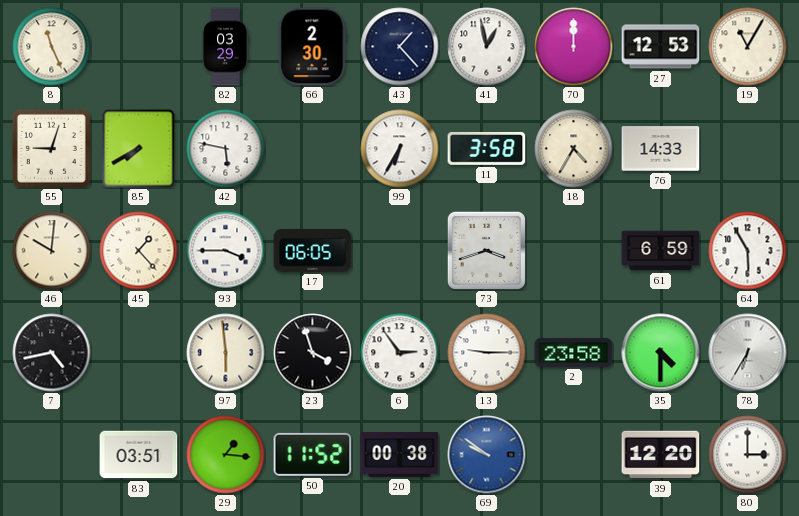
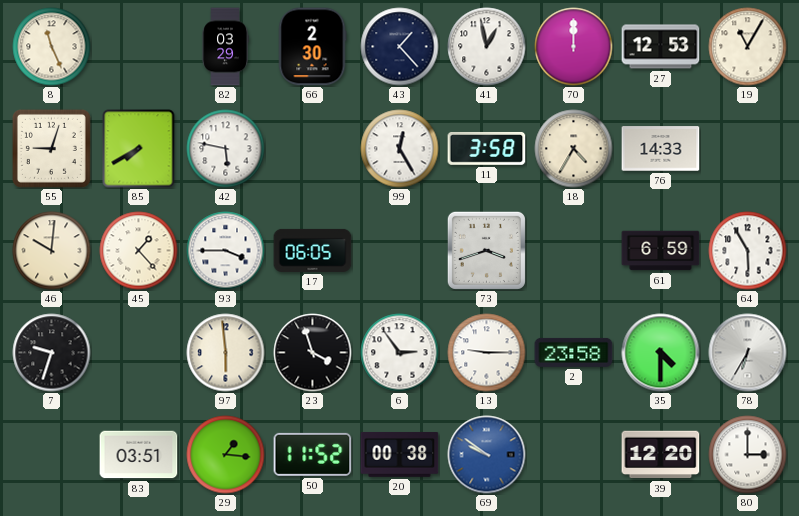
99: 6:35 -> 12:25 (400, 149)
7: 4:43 -> 9:33 (52, 353)
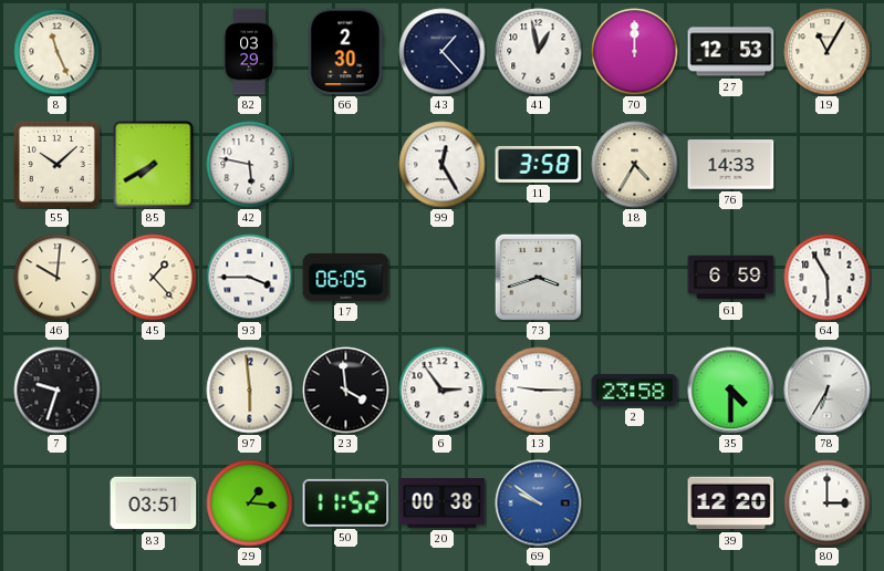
55: 9:03 -> 10:08 (56, 164)
23: 3:57 -> 3:59 (346, 391)
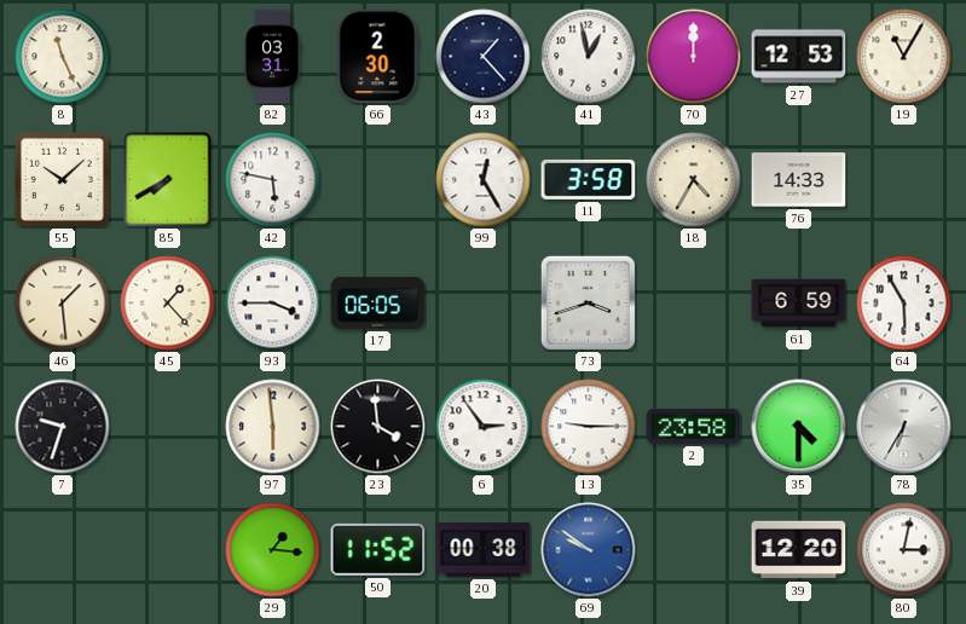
82: 03:29 -> 03:31 (272, 57)
46: 10:01 -> 1:29 (63, 304)
83: 03:51 -> none (154, 503)
80: 3:00 -> 3:02 (904, 550)
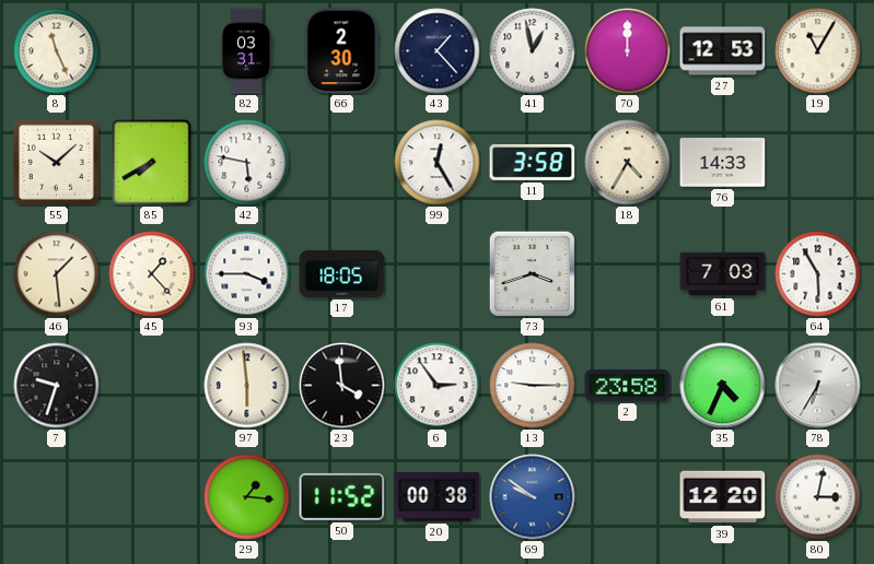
17: 06:05 -> 18:05 (342, 273)
61: 6:59 -> 7:03 (723, 274)
35: 4:30 -> 4:34 (723, 386)
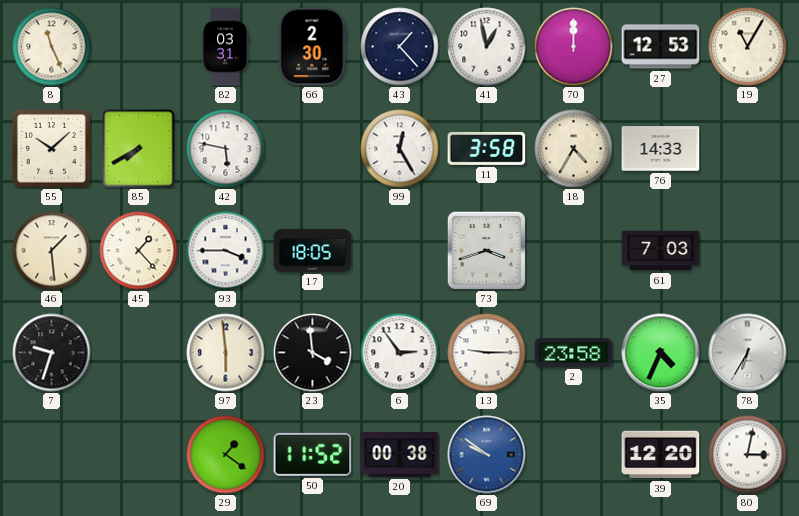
64: 5:55 -> none (818, 274)
29: 1:16 -> 1:21 (226, 455)
